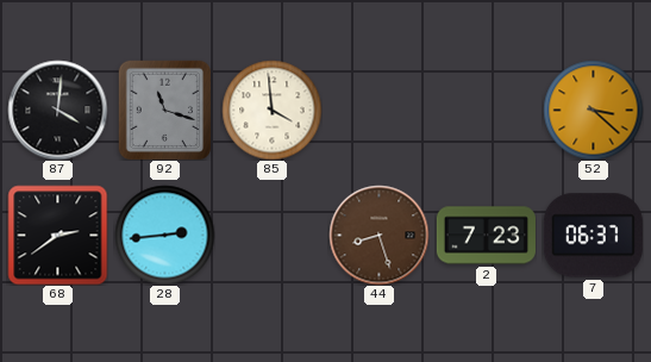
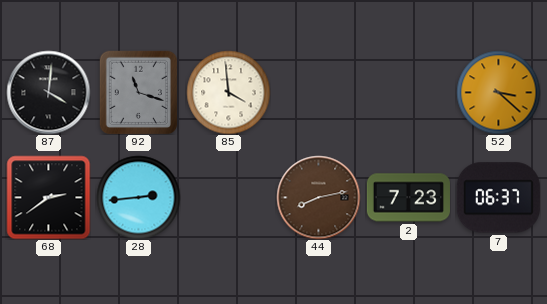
44: 8:27 -> 8:13 (318, 197)
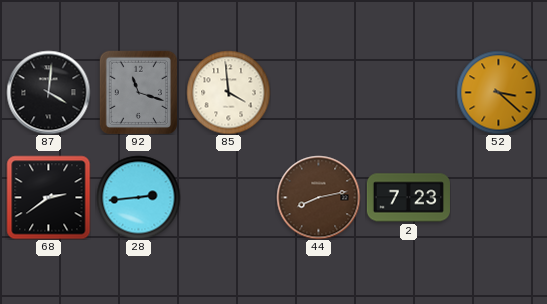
7: 06:37 -> none (498, 198)
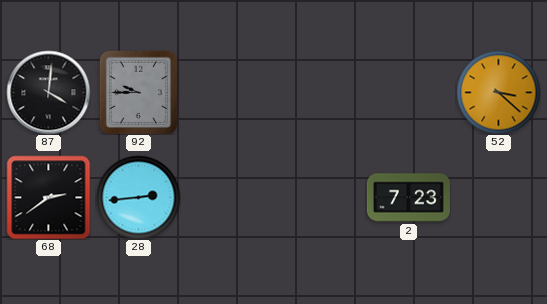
92: 11:18 -> 9:45 (139, 92)
85: 3:59 -> none (228, 92)
44: 8:13 -> none (318, 197)
